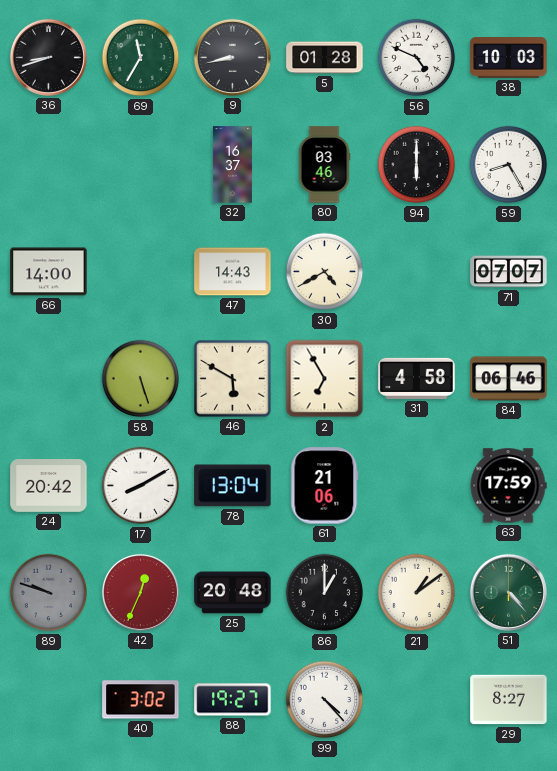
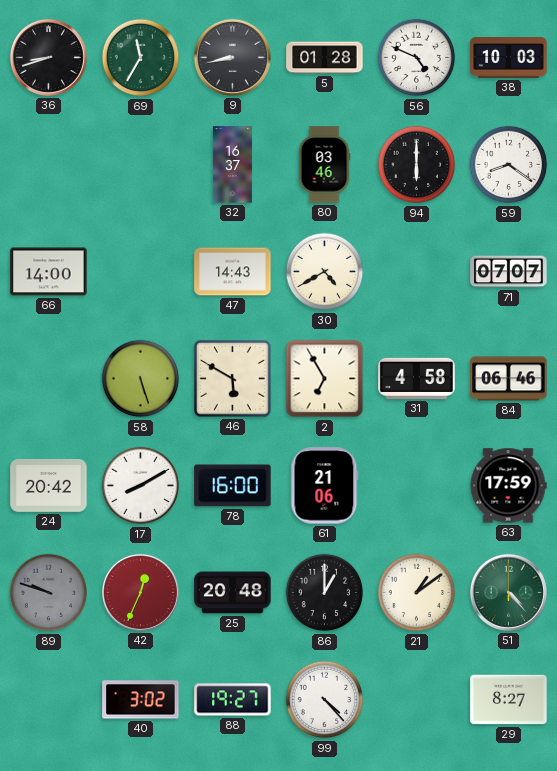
59: 8:25 -> 8:21 (509, 165)
78: 13:04 -> 16:00 (233, 486)
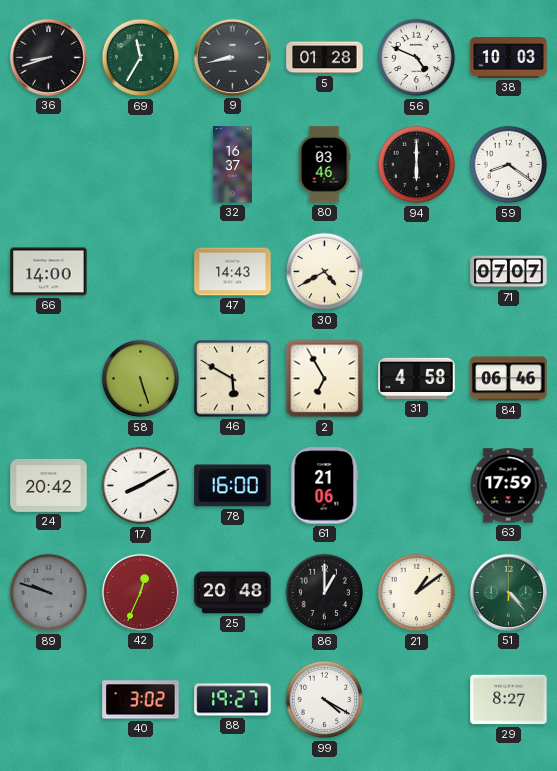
99: 4:23 -> 4:20 (325, 700)
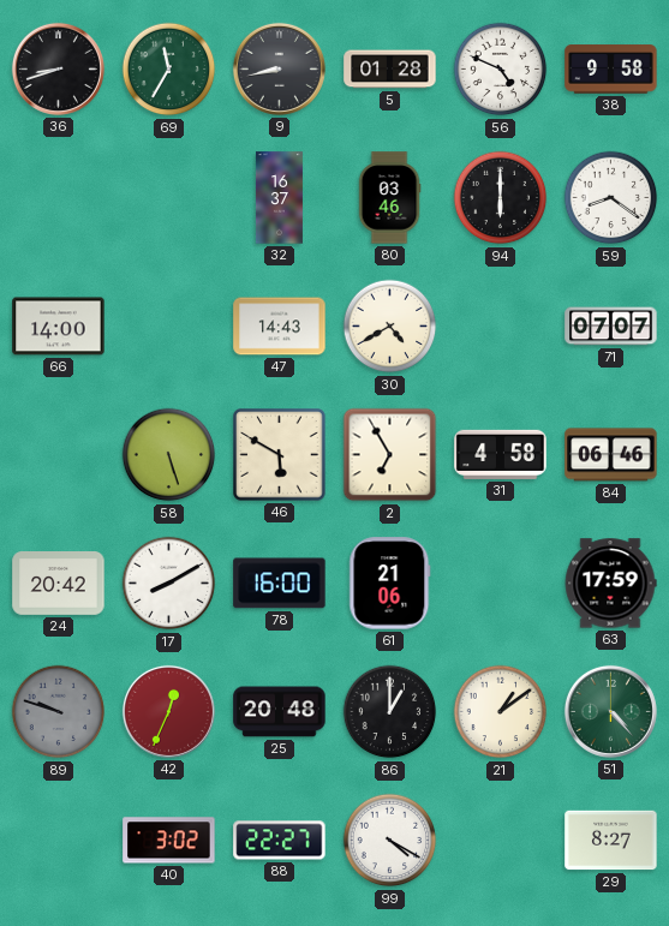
38: 10:03 -> 9:58 (611, 70)
88: 19:27 -> 22:27 (280, 841)
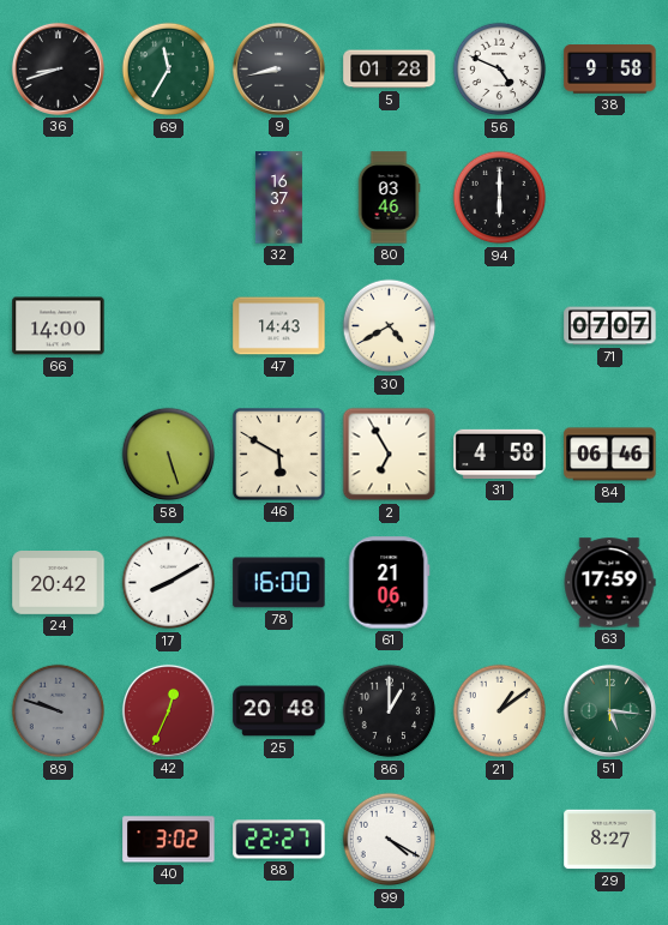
59: 8:21 -> none (611, 198)
51: 4:23 -> 5:16 (609, 710)
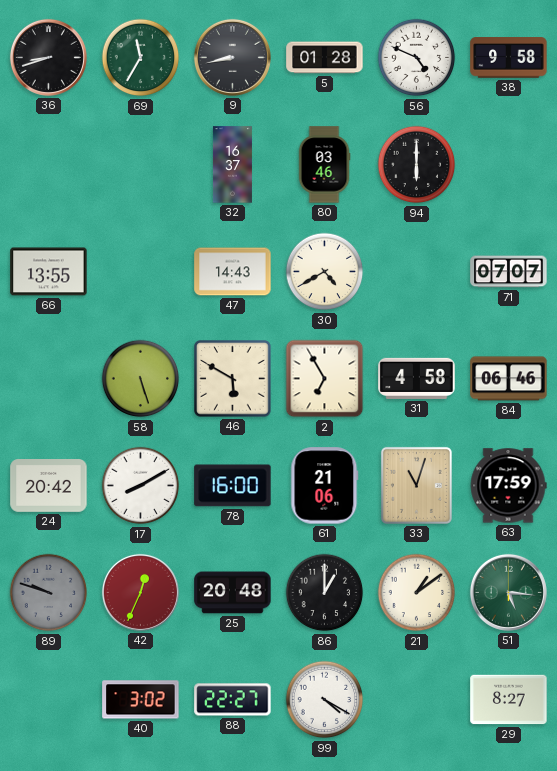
66: 14:00 -> 13:55 (49, 272)
33: none -> 11:03 (416, 485)
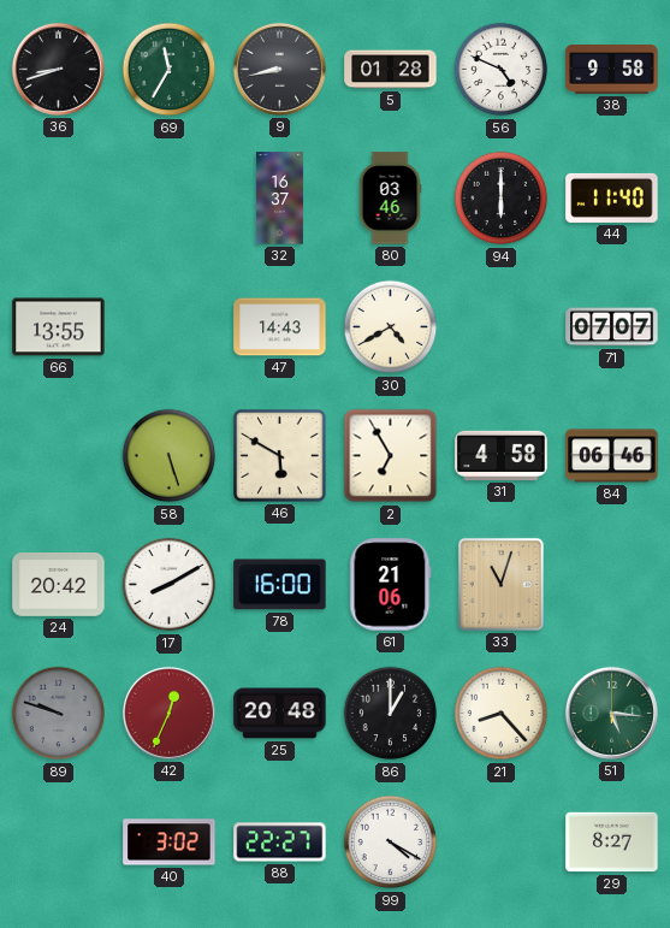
44: none -> 11:40 (612, 197)
63: 17:59 -> none (508, 486)
21: 1:09 -> 8:23 (502, 714)
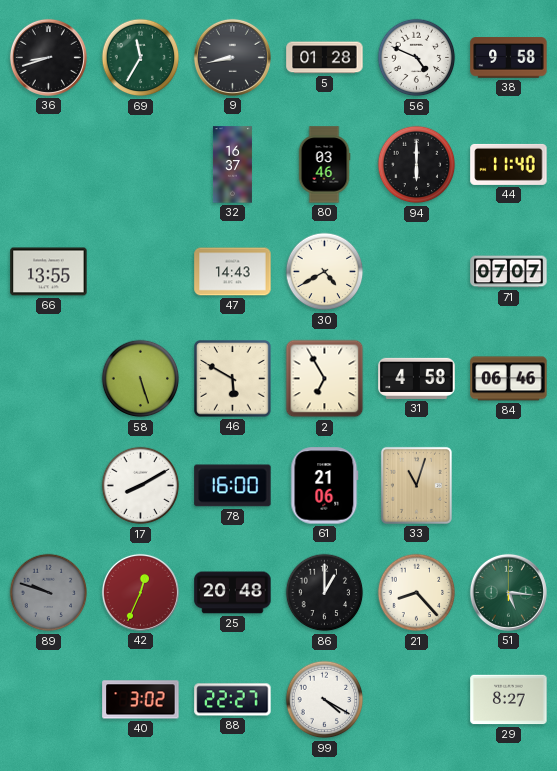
24: 20:42 -> none (59, 585)
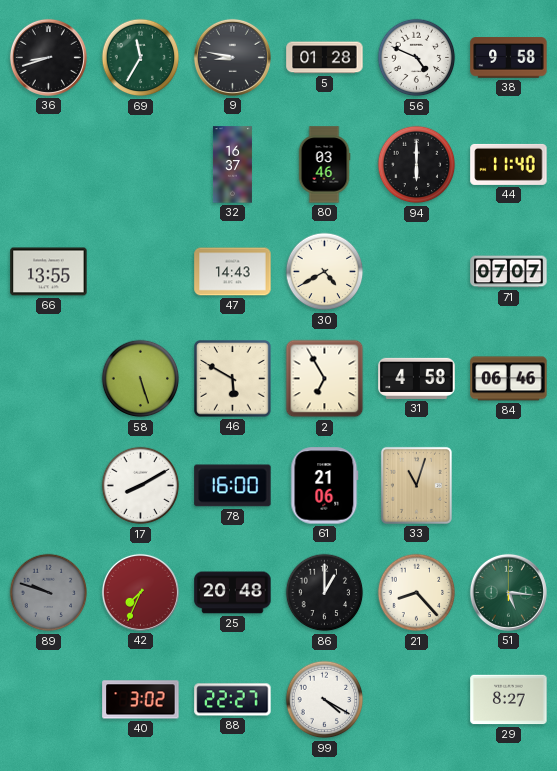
9: 8:43 -> 8:47 (232, 57)
42: 12:34 -> 7:34 (140, 592)
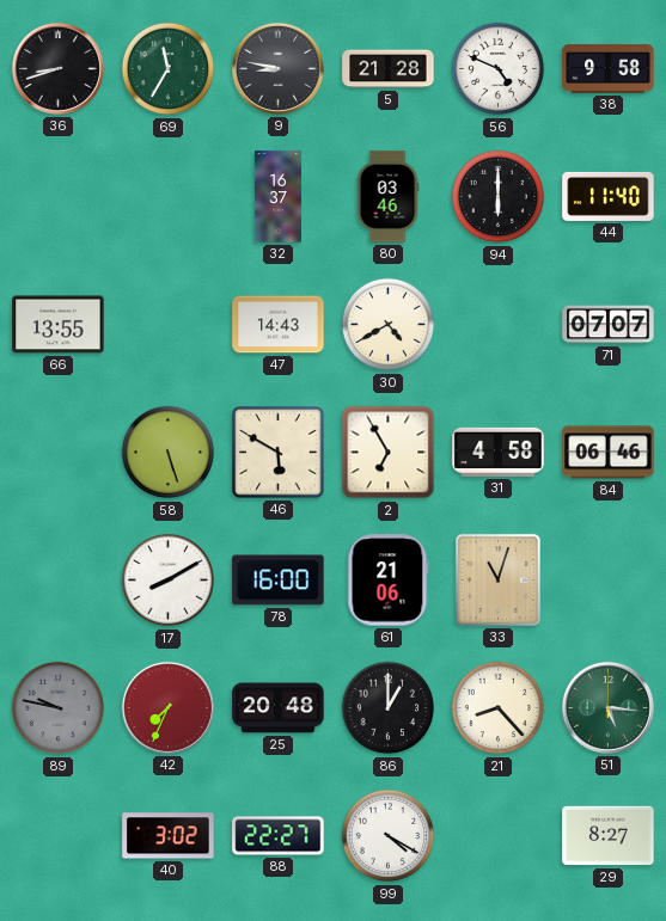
5: 01:28 -> 21:28 (389, 69)
89: 9:48 -> 9:47 (59, 708)
